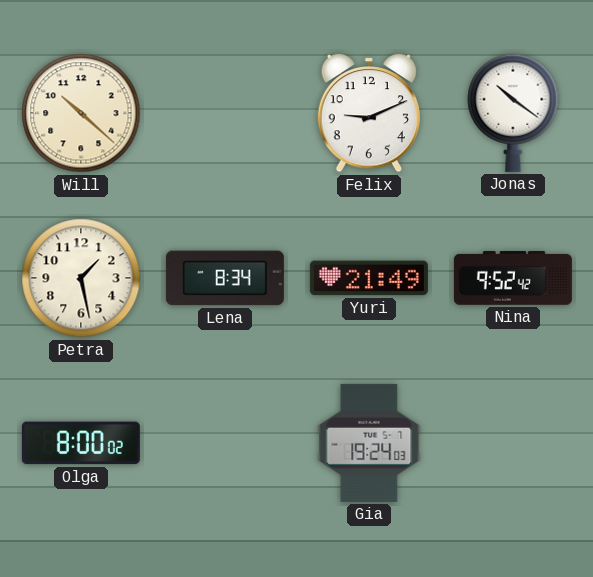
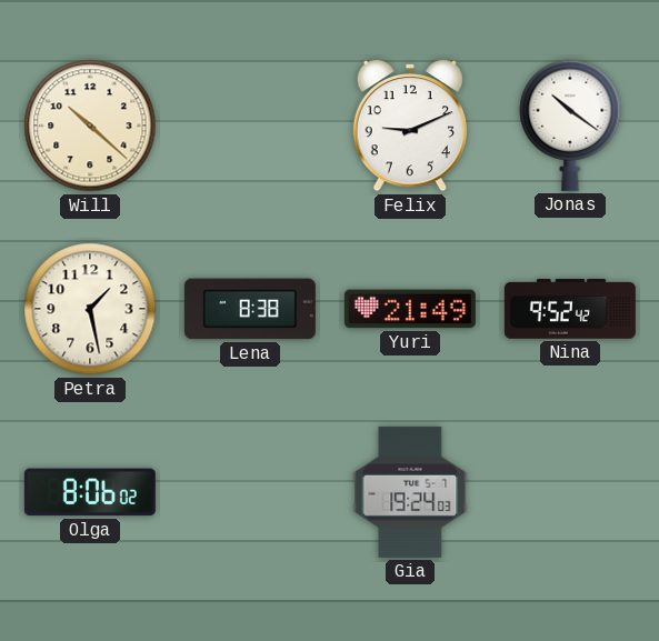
Lena: 8:34 -> 8:38 (250, 309)
Olga: 8:00 -> 8:06 (90, 492)
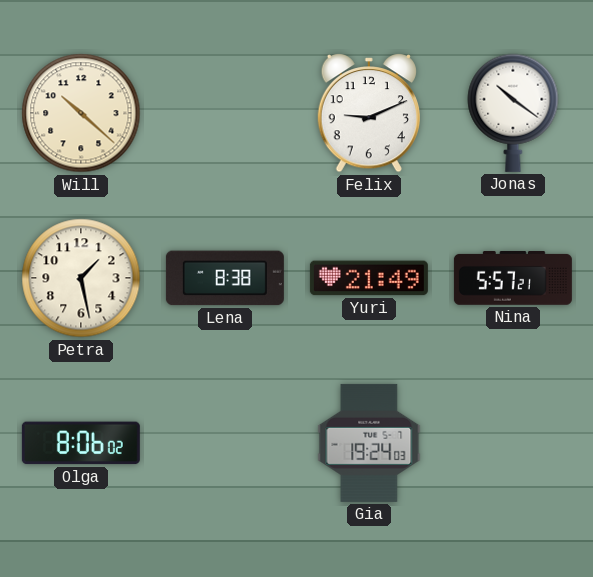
Nina: 9:52 -> 5:57 (513, 279)
